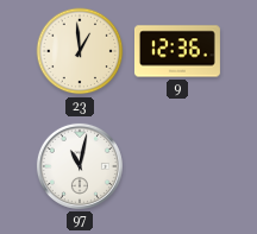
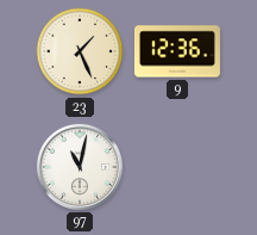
23: 12:59 -> 1:26 (80, 51)
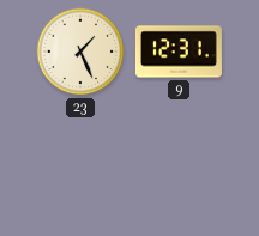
9: 12:36 -> 12:31 (179, 52)
97: 11:02 -> none (80, 167)
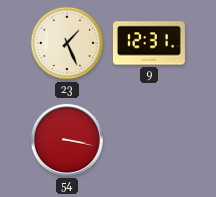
54: none -> 3:17 (67, 140)
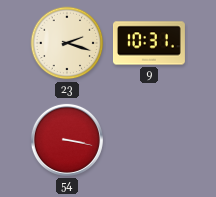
23: 1:26 -> 2:18 (67, 43)
9: 12:31 -> 10:31 (149, 43)
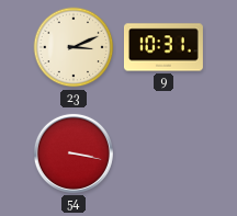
23: 2:18 -> 3:11 (74, 47)
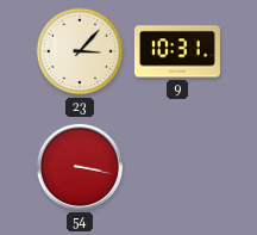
23: 3:11 -> 3:07 (80, 51)
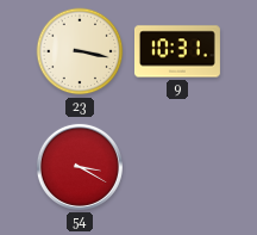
23: 3:07 -> 3:17 (80, 51)
54: 3:17 -> 3:20 (80, 167)
